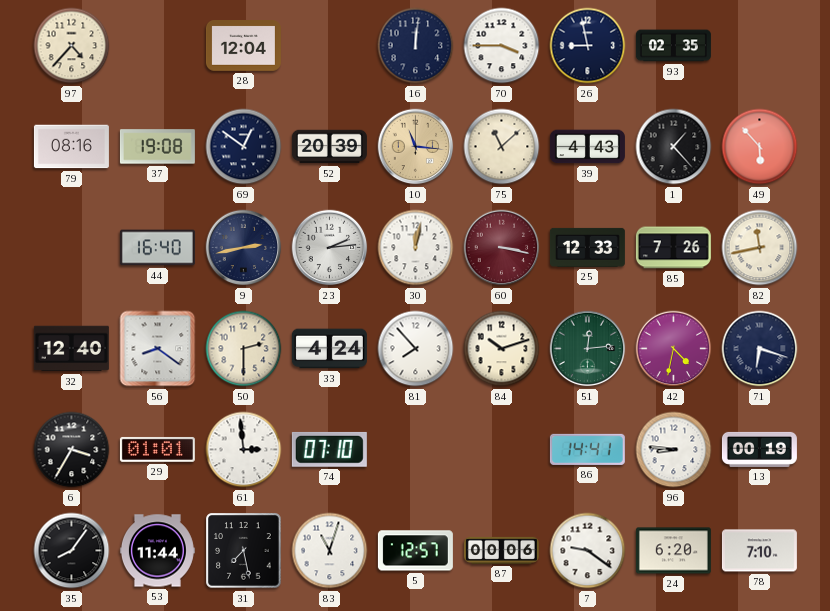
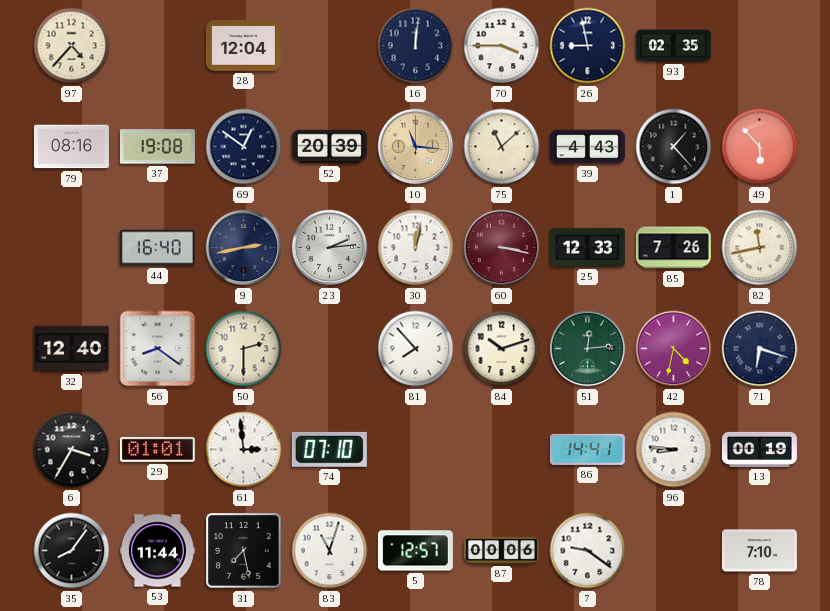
33: 4:24 -> none (329, 349)
24: 6:20 -> none (673, 551)
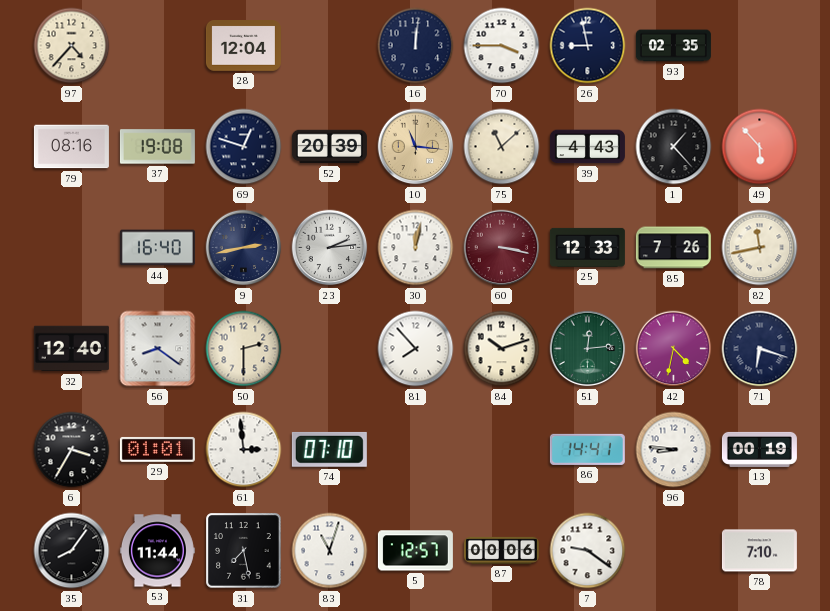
69: 12:51 -> 12:48 (244, 147)
